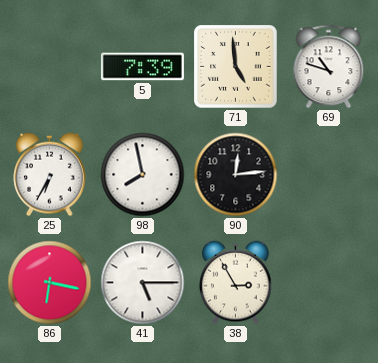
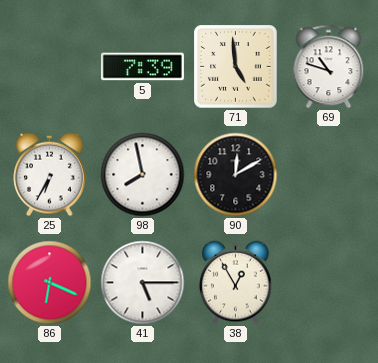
90: 12:14 -> 12:10 (236, 175)
86: 6:17 -> 6:19 (50, 283)
38: 2:55 -> 12:55 (236, 283)
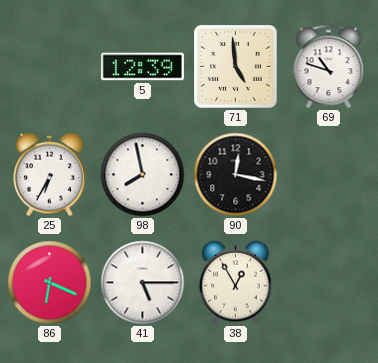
5: 7:39 -> 12:39 (142, 67)
90: 12:10 -> 12:17 (236, 175)
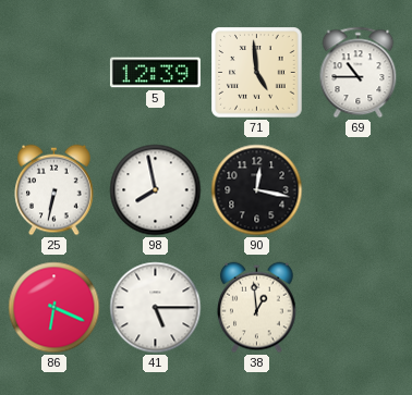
69: 10:48 -> 10:45 (359, 73)
25: 6:35 -> 6:32 (54, 190)
38: 12:55 -> 12:59 (257, 308)
